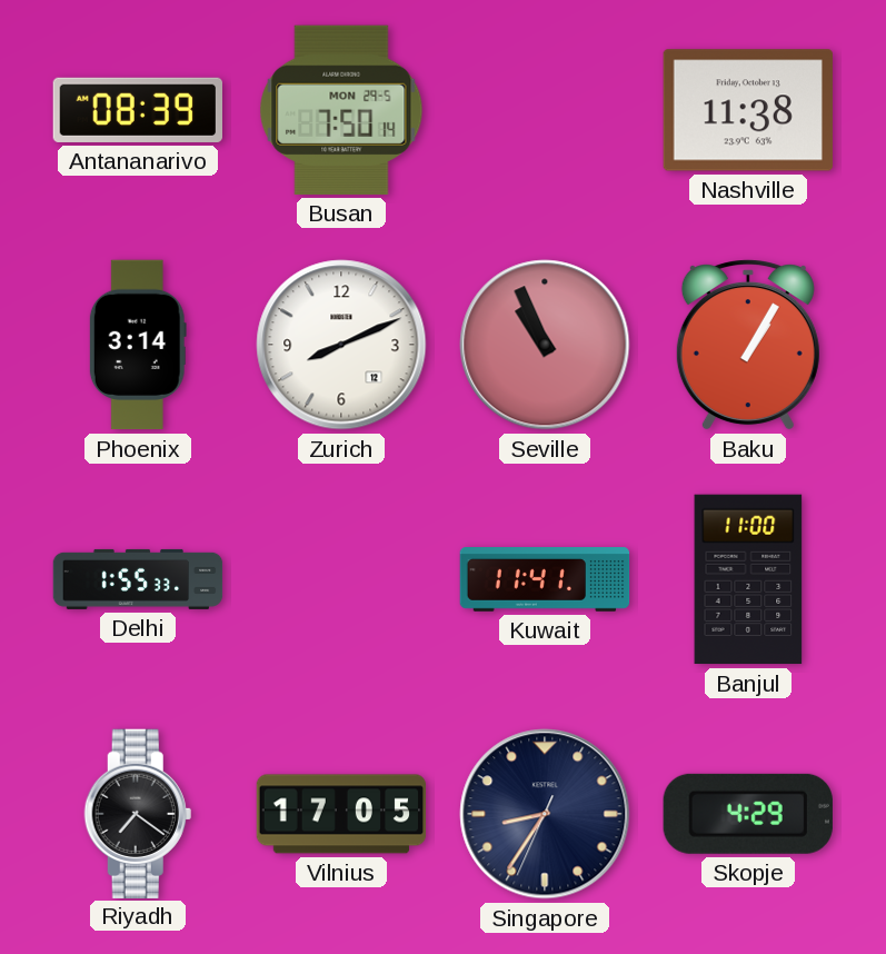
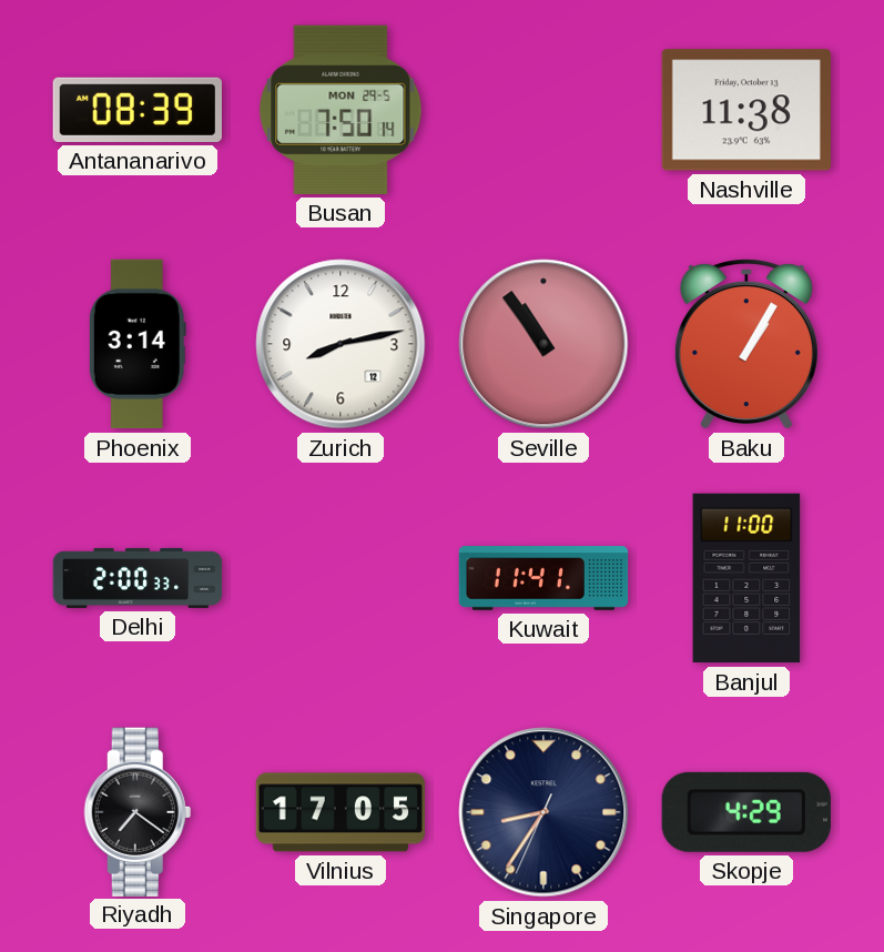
Zurich: 8:11 -> 8:13 (341, 344)
Seville: 10:56 -> 10:54 (543, 344)
Delhi: 1:55 -> 2:00 (138, 578)
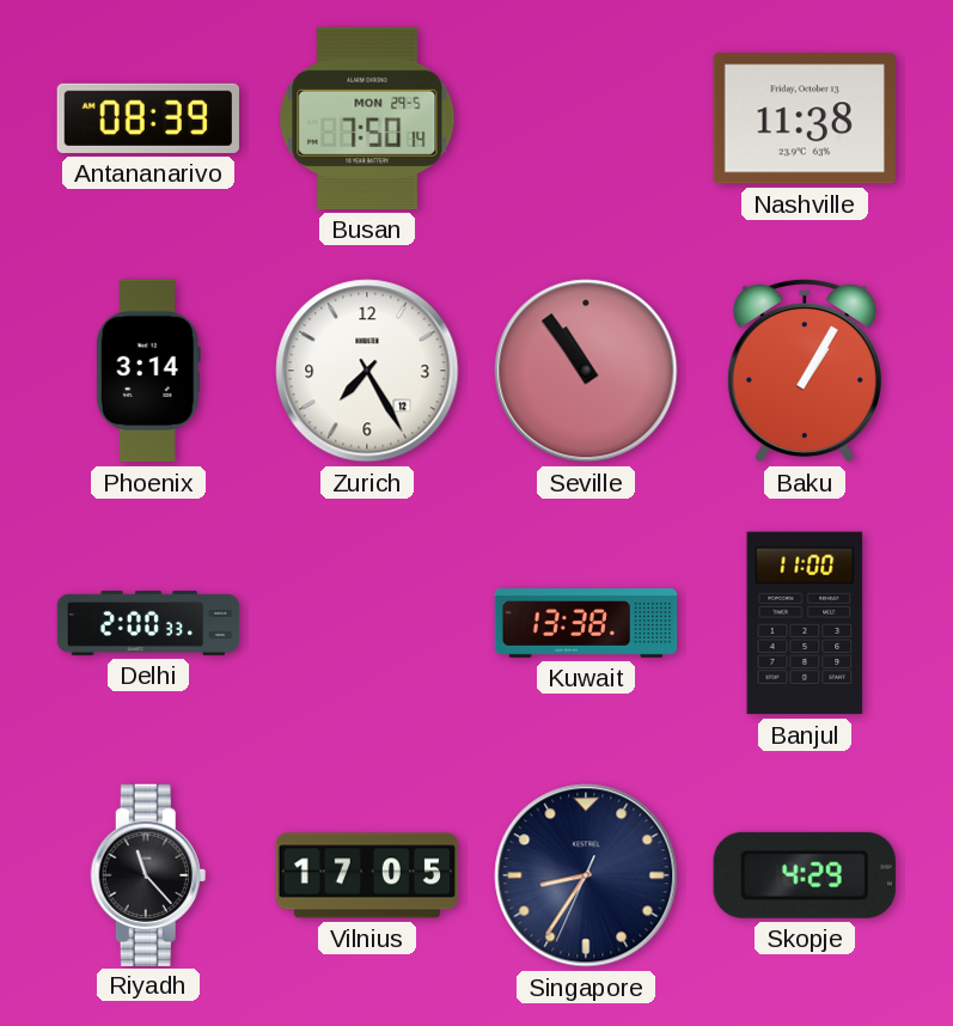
Zurich: 8:13 -> 7:25 (367, 371)
Kuwait: 11:41 -> 13:38 (586, 624)
Riyadh: 7:21 -> 11:23 (148, 874)
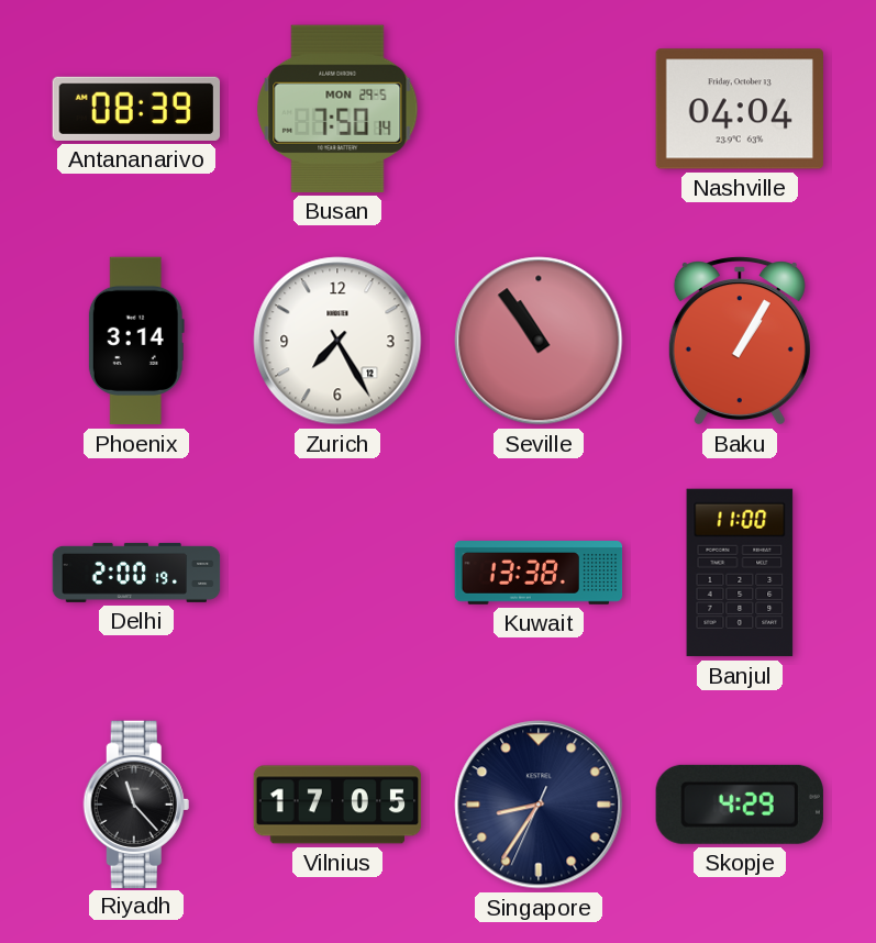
Nashville: 11:38 -> 04:04 (740, 109)
Delhi: 2:00:33 -> 2:00:19 (136, 573)
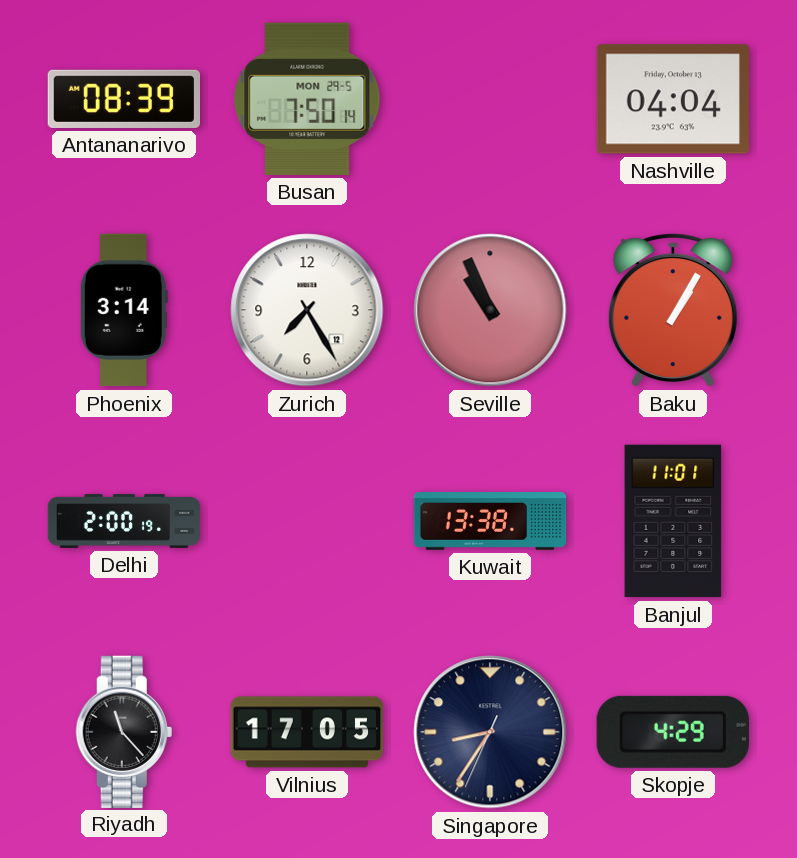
Seville: 10:54 -> 10:56 (490, 310)
Banjul: 11:00 -> 11:01 (673, 521)
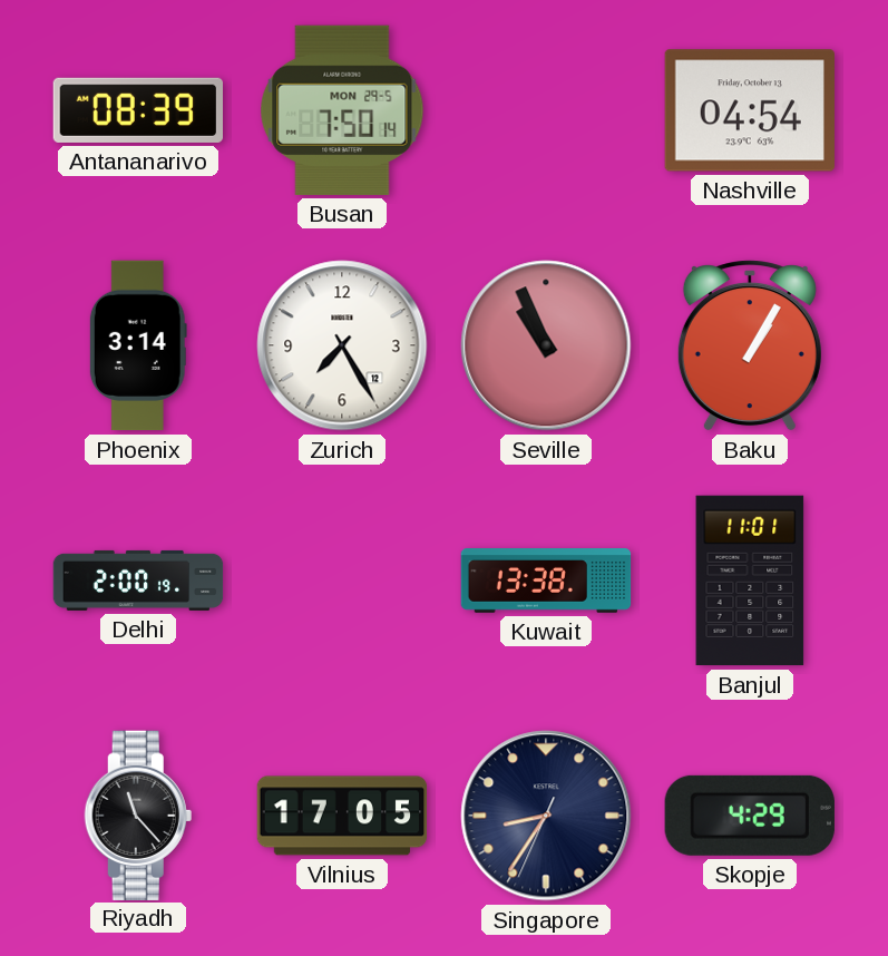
Nashville: 04:04 -> 04:54 (750, 110)
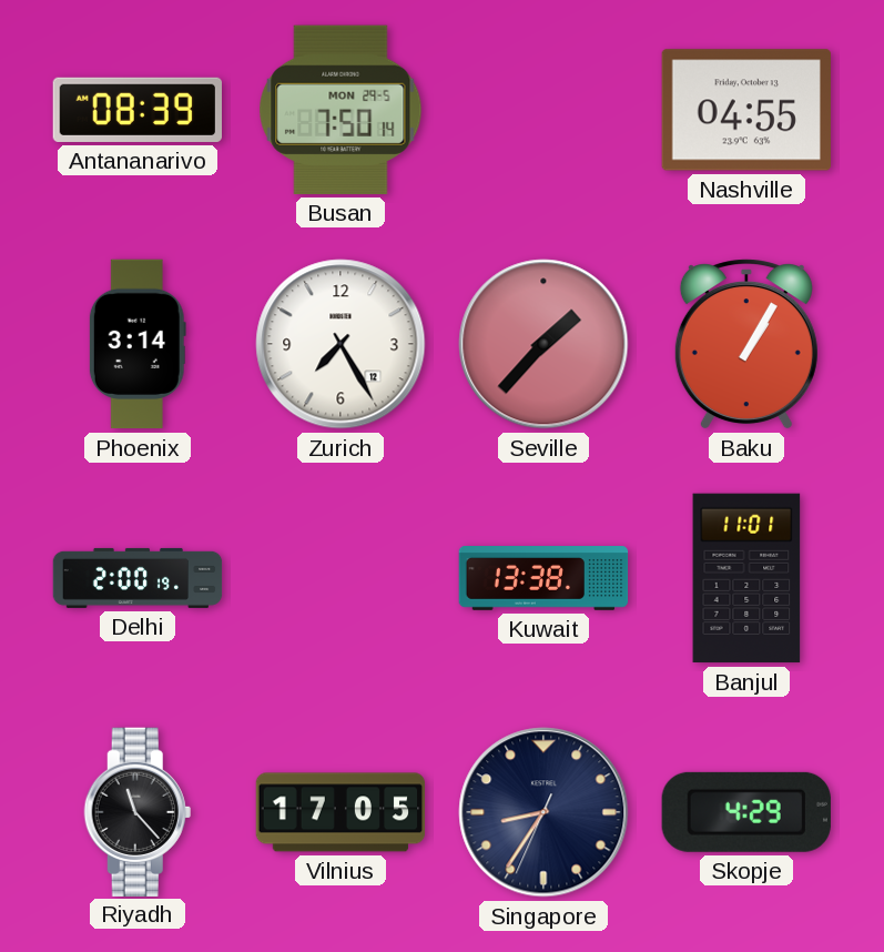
Nashville: 04:54 -> 04:55 (746, 110)
Seville: 10:56 -> 1:37 (543, 344)
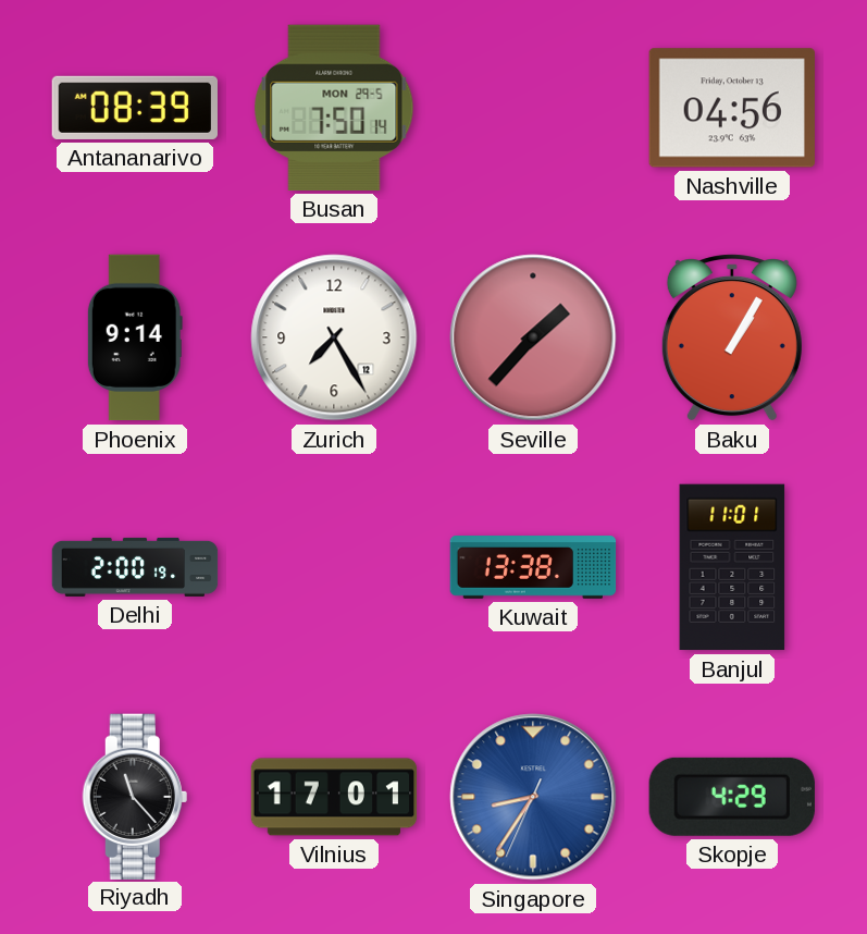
Nashville: 04:55 -> 04:56 (732, 108)
Phoenix: 3:14 -> 9:14 (135, 337)
Vilnius: 17:05 -> 17:01 (334, 797)
Singapore dial: navy -> blue (533, 797)
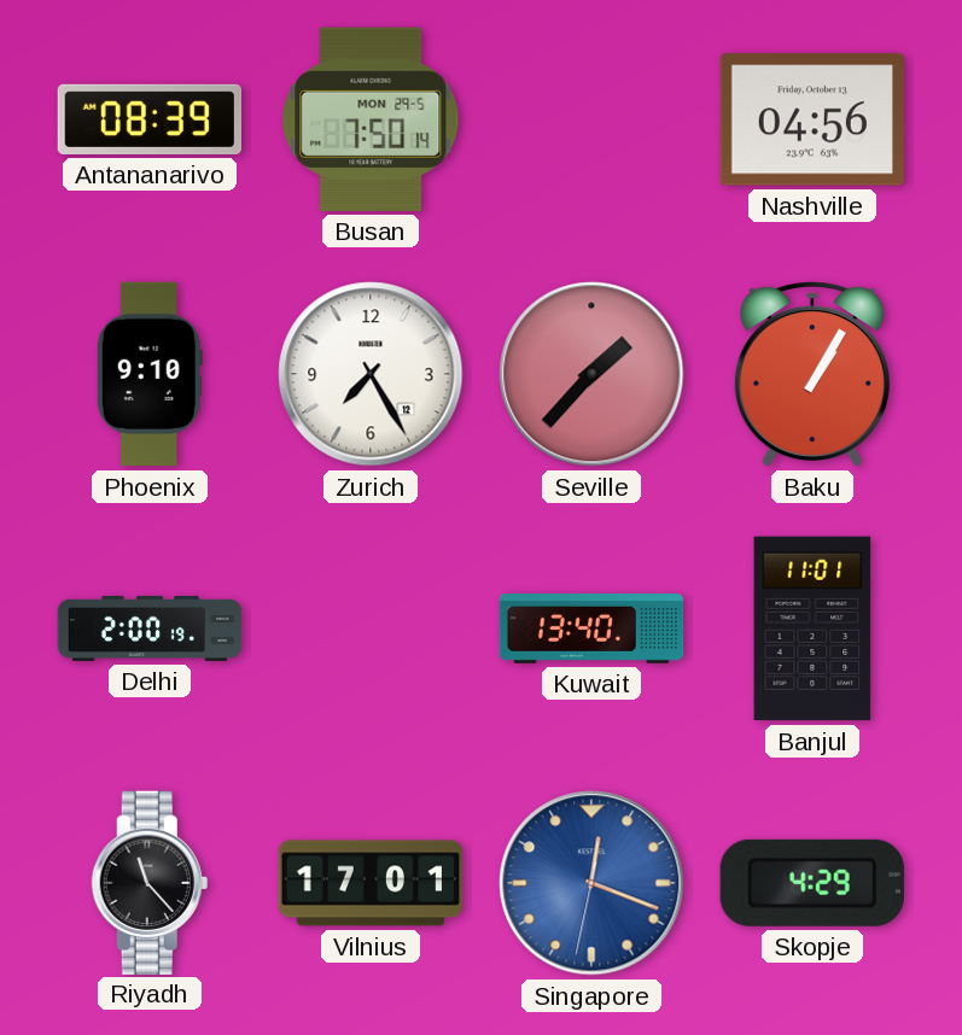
Phoenix: 9:14 -> 9:10 (150, 374)
Kuwait: 13:38 -> 13:40 (591, 630)
Singapore: 8:35 -> 12:18 (591, 883)
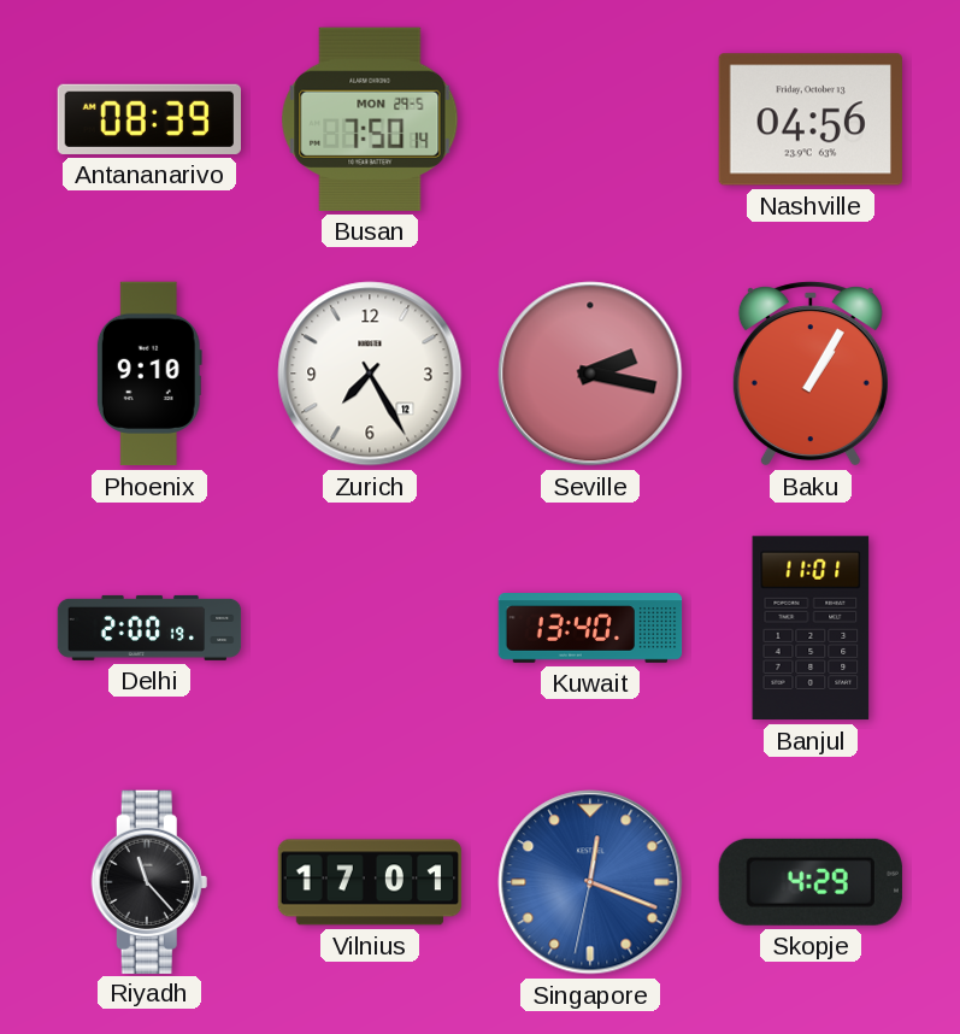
Seville: 1:37 -> 2:17 (590, 374)
